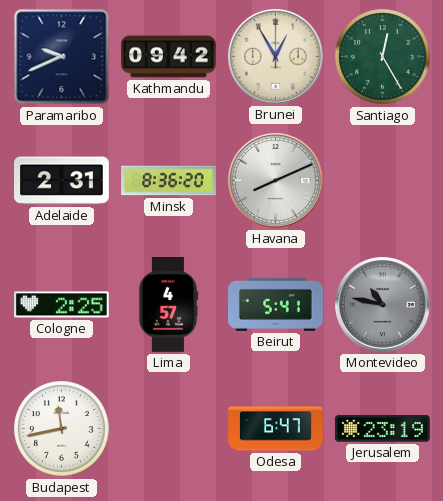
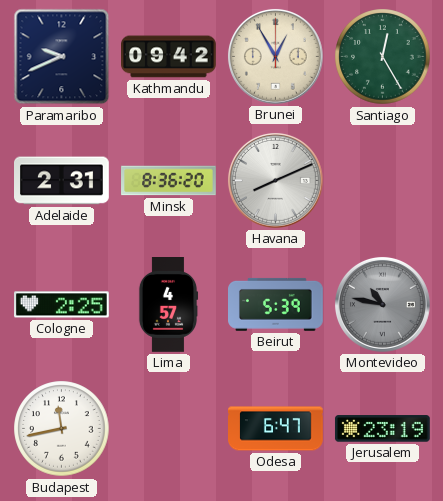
Beirut: 5:41 -> 5:39 (276, 304)
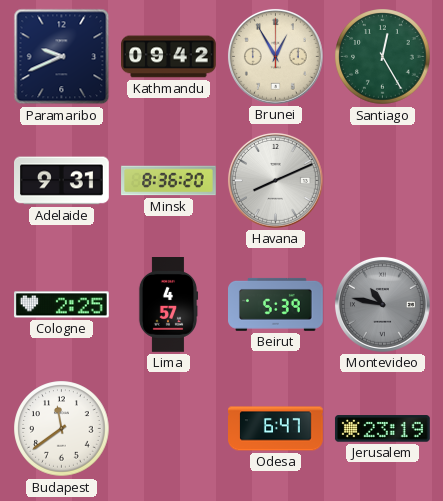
Adelaide: 2:31 -> 9:31 (62, 181)
Budapest: 11:43 -> 11:39 (62, 429)
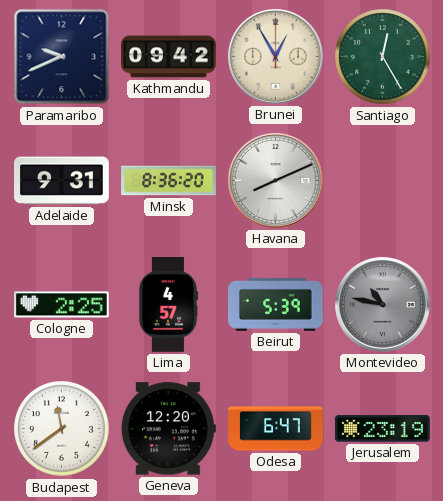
Geneva: none -> 12:20 (168, 429)
